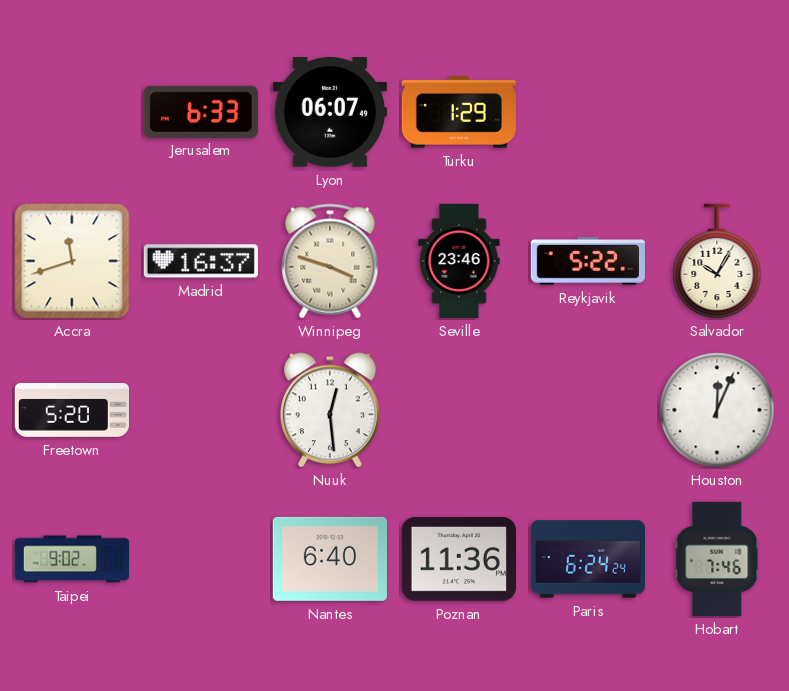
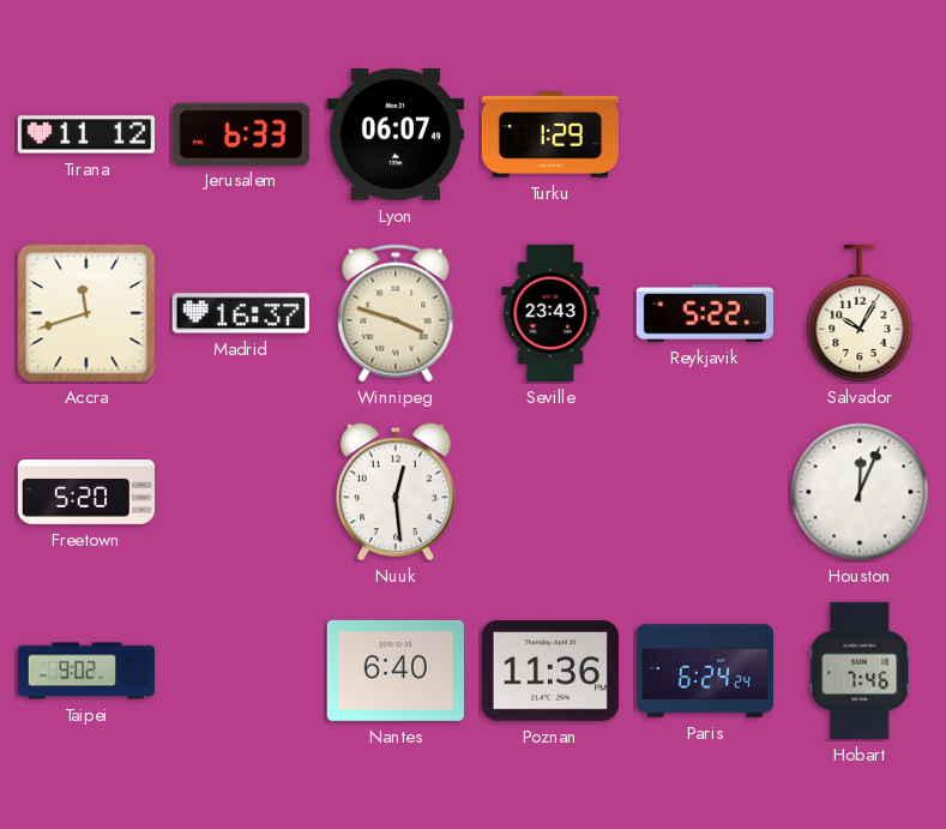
Tirana: none -> 11:12 (86, 134)
Seville: 23:46 -> 23:43 (550, 313)
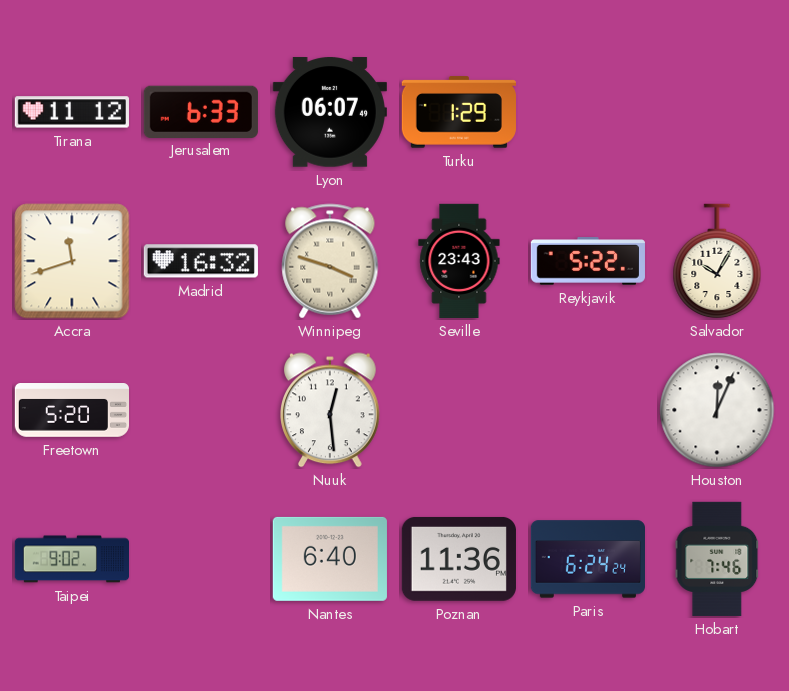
Madrid: 16:37 -> 16:32 (201, 261)
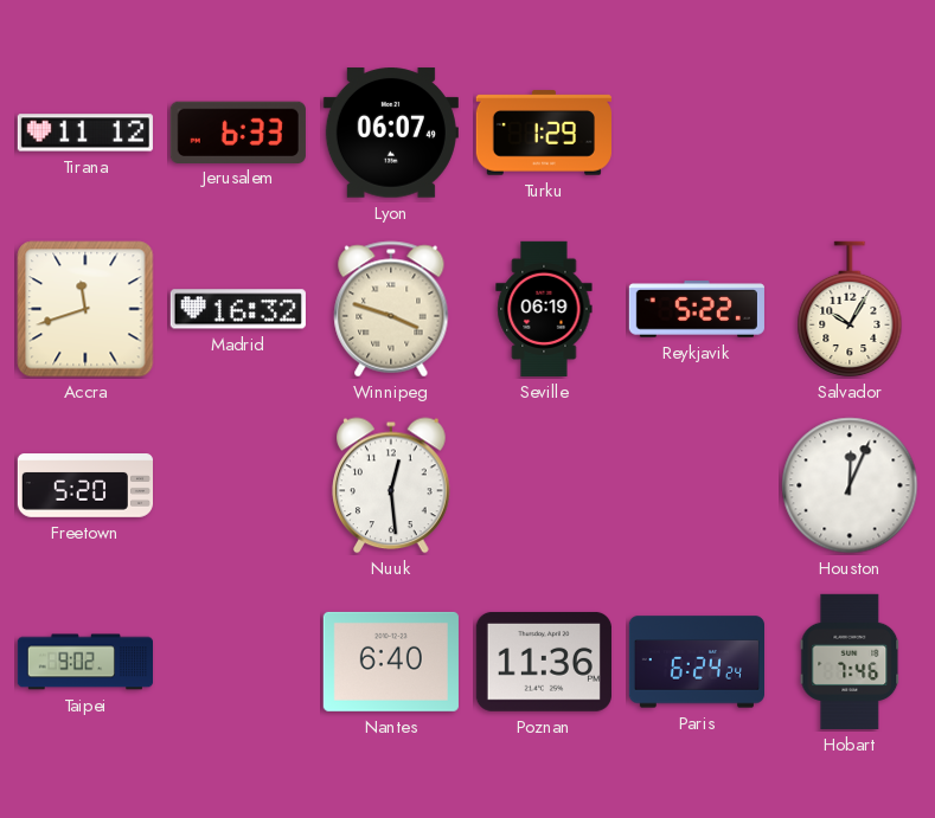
Seville: 23:43 -> 06:19 (544, 309)
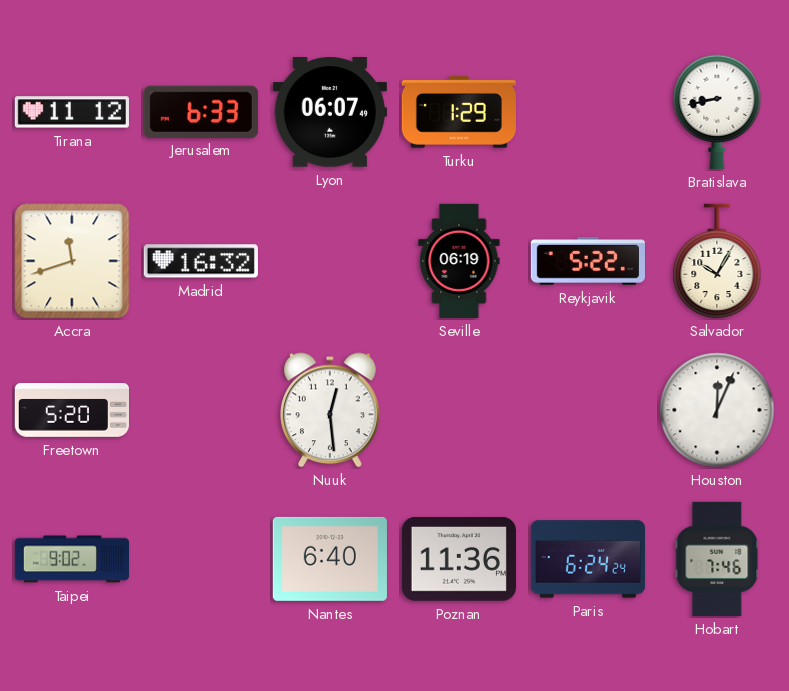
Bratislava: none -> 8:43 (717, 112)
Winnipeg: 3:48 -> none (391, 309)
